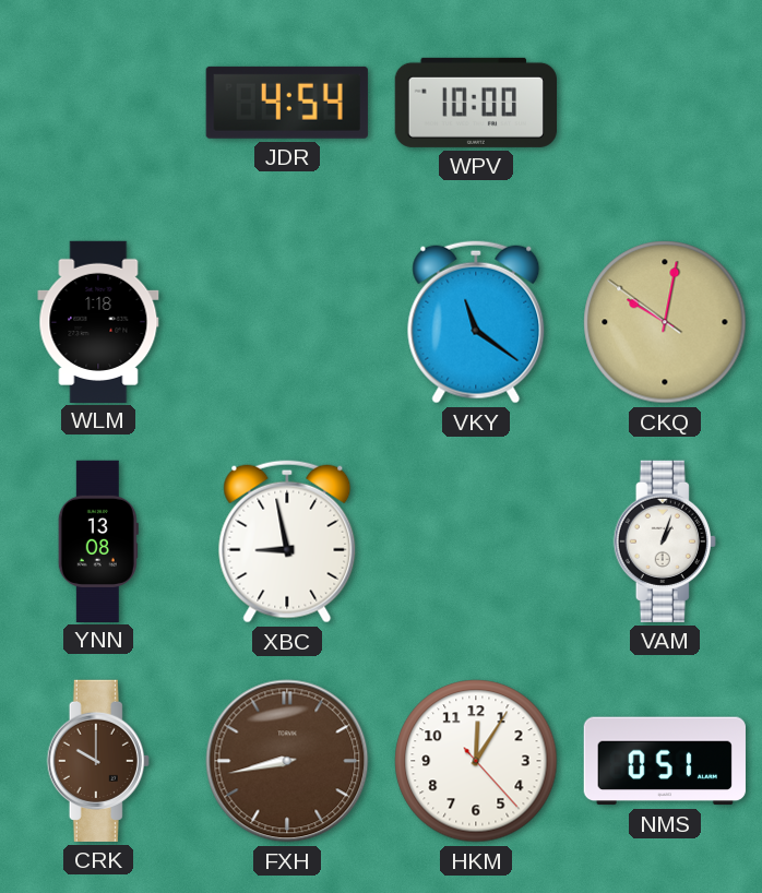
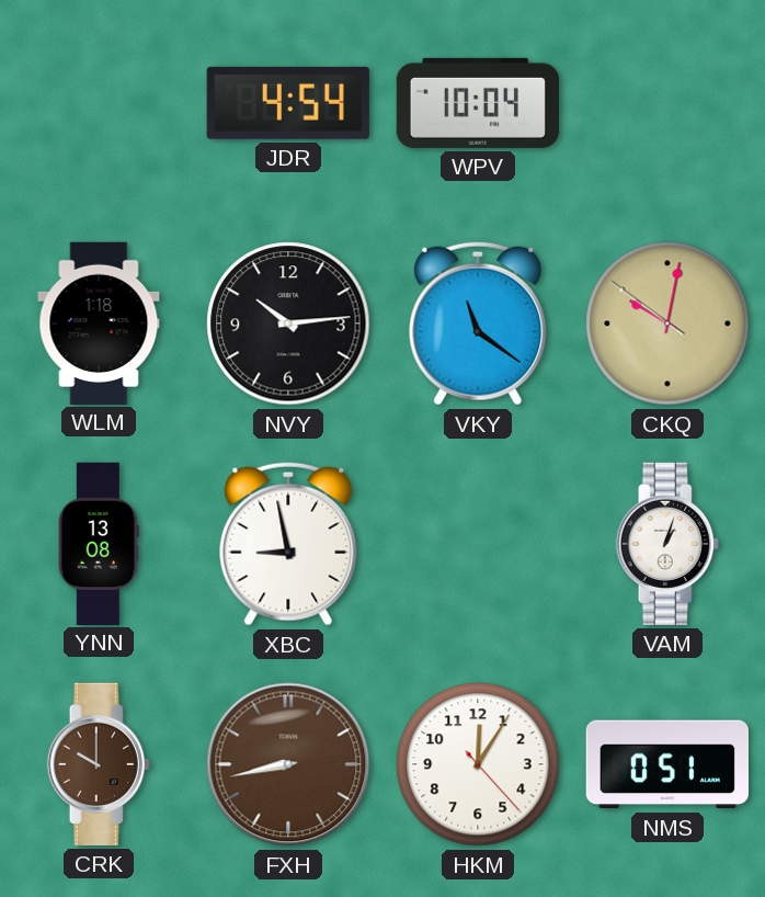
WPV: 10:00 -> 10:04 (477, 103)
NVY: none -> 10:14 (288, 323)
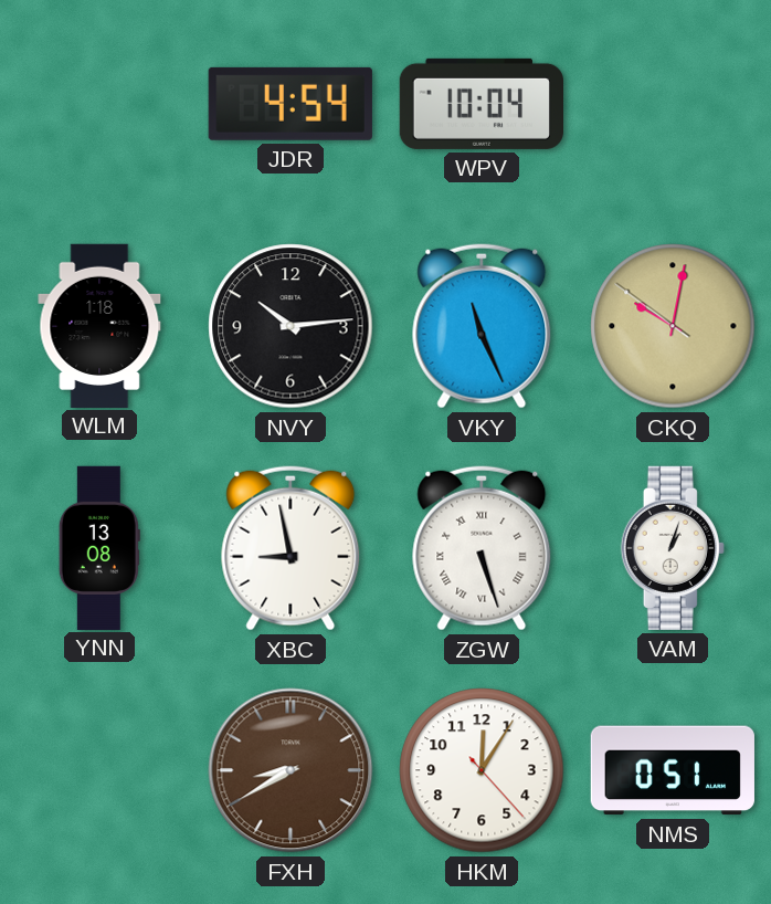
VKY: 11:21 -> 11:26 (482, 326)
ZGW: none -> 5:27 (482, 548)
CRK: 10:00 -> none (99, 764)
FXH: 8:43 -> 8:40 (291, 770)
